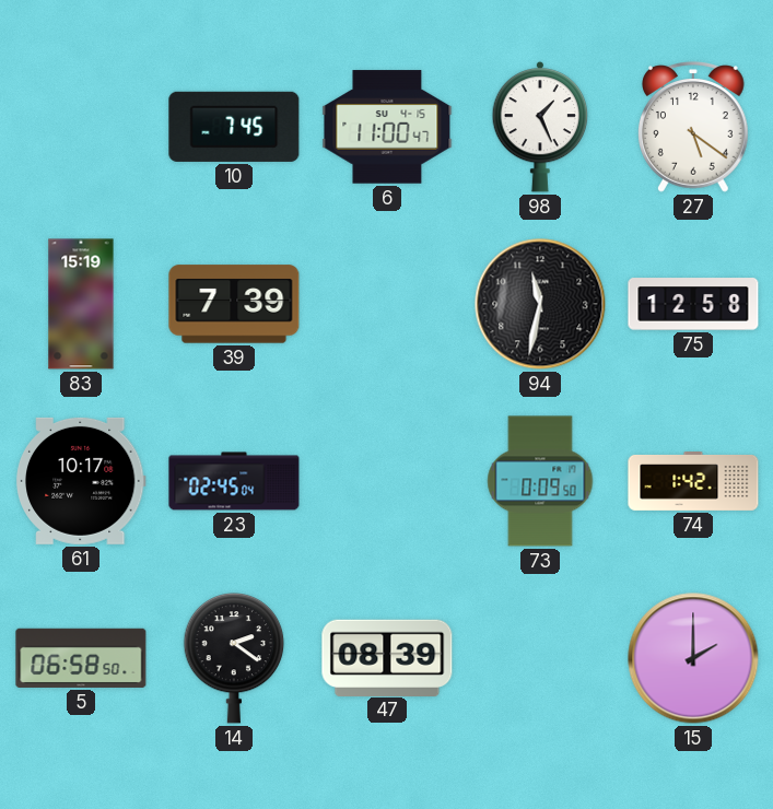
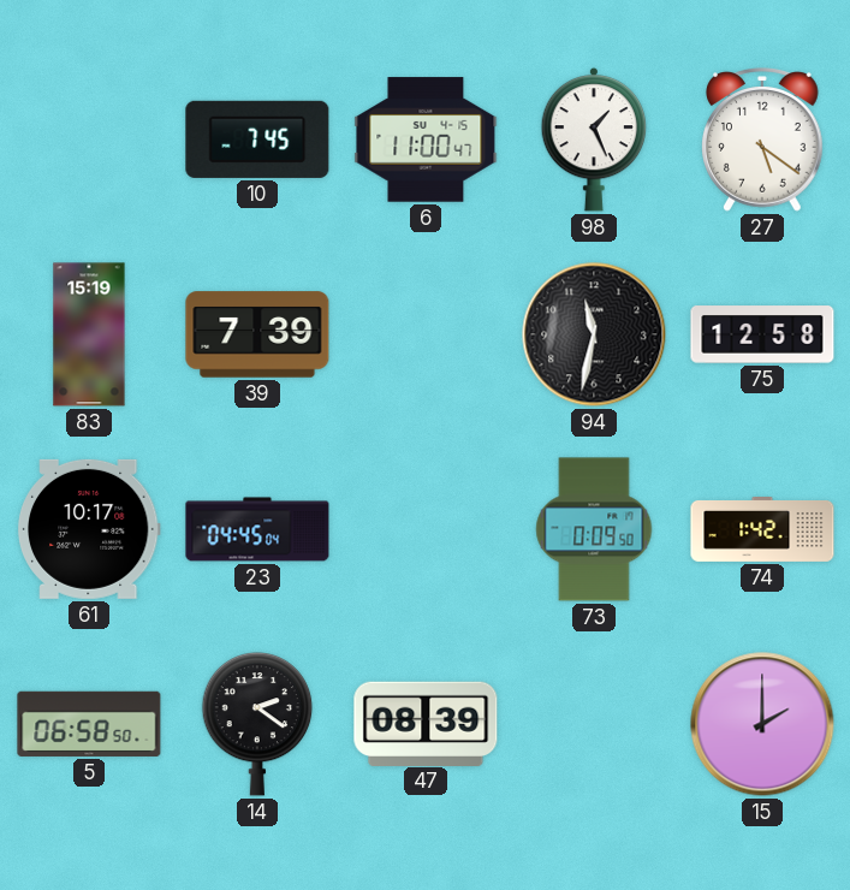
23: 02:45 -> 04:45 (257, 529)
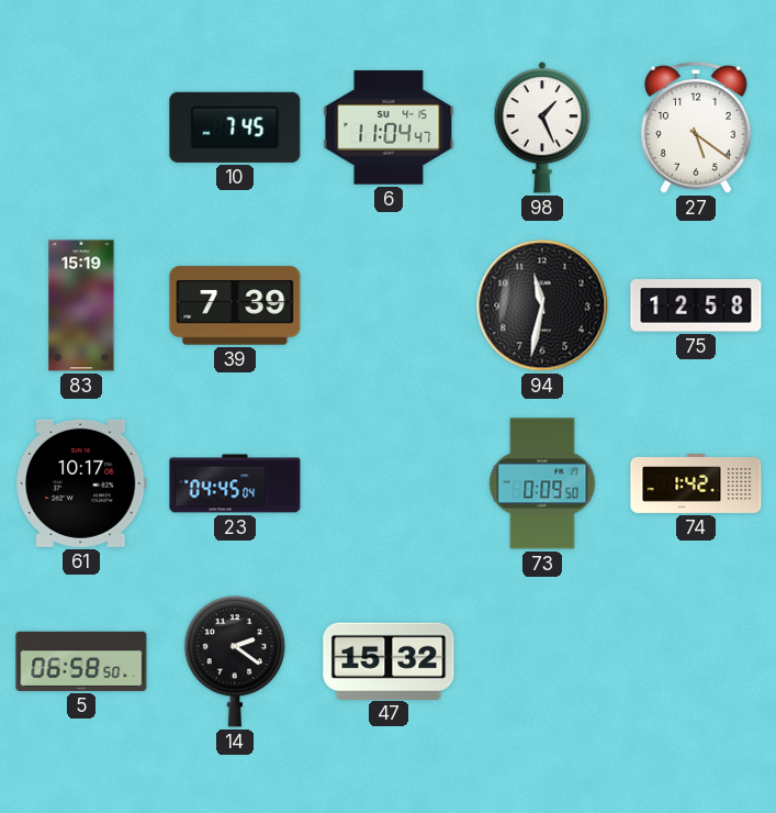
6: 11:00 -> 11:04 (389, 127)
47: 08:39 -> 15:32 (389, 660)
15: 2:00 -> none (762, 724)
